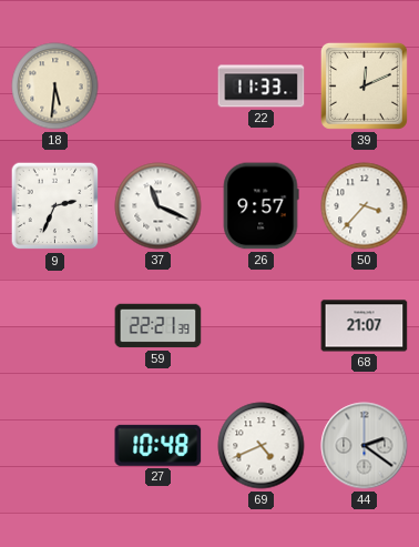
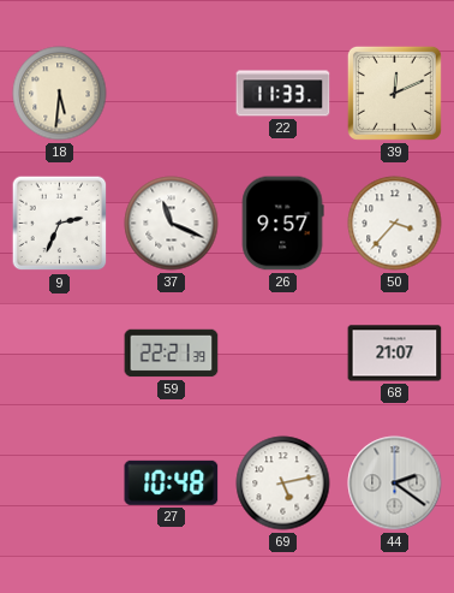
69: 4:41 -> 5:13 (283, 484)
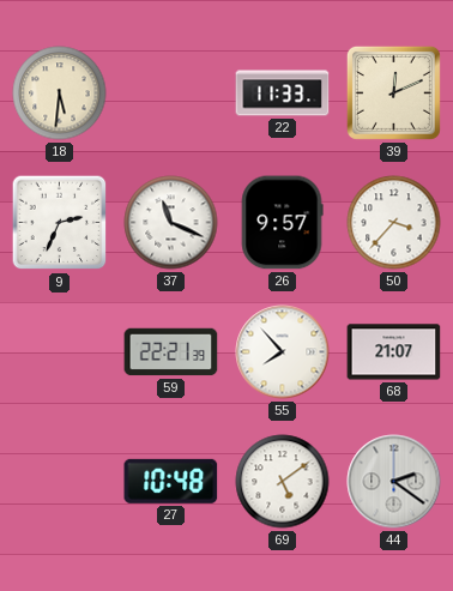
55: none -> 7:53 (283, 352)
69: 5:13 -> 5:09 (283, 482)
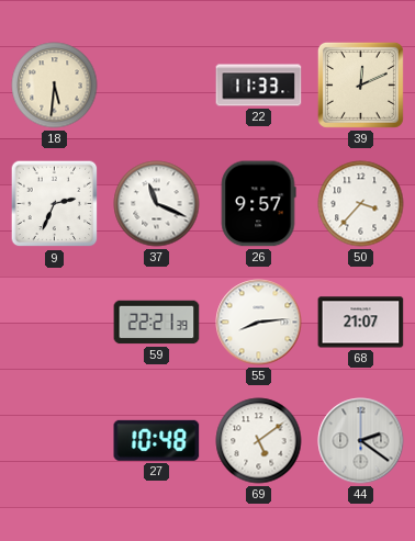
55: 7:53 -> 8:14 (259, 323)
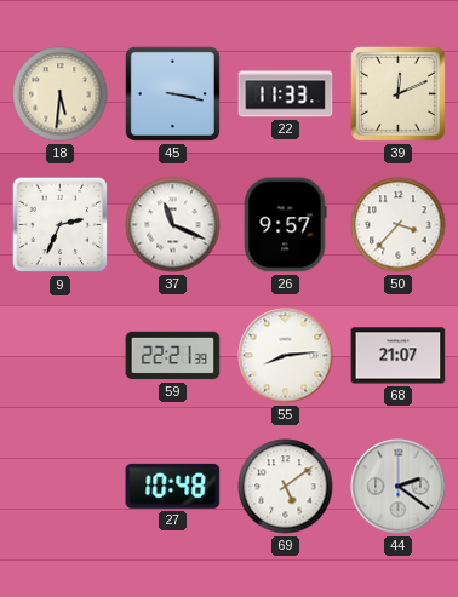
45: none -> 3:17 (172, 93)
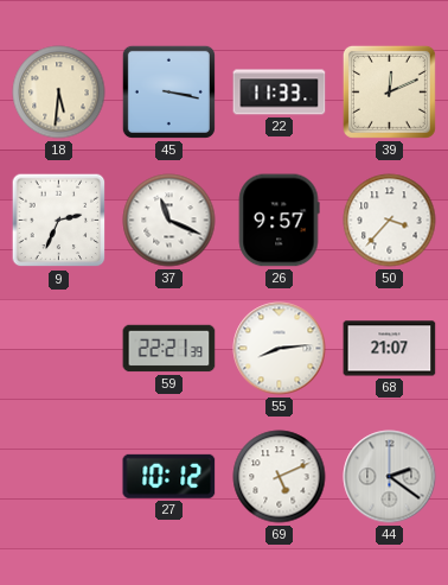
27: 10:48 -> 10:12 (169, 476)
69: 5:09 -> 5:11 (280, 477)
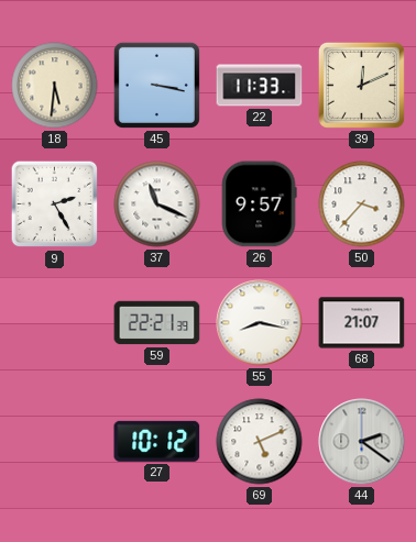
9: 2:34 -> 2:25 (55, 204)
55: 8:14 -> 8:17 (260, 323)
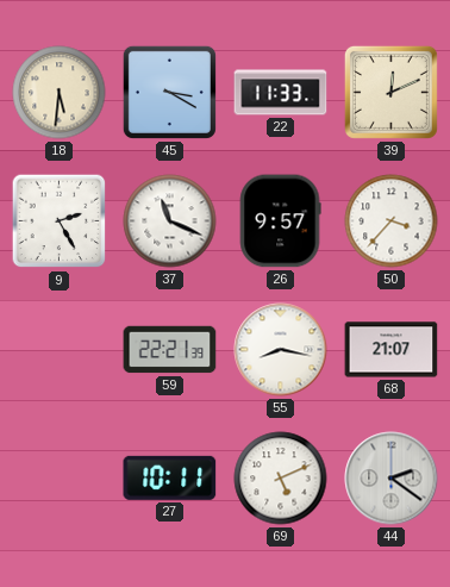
45: 3:17 -> 3:20 (169, 92)
27: 10:12 -> 10:11 (170, 477)
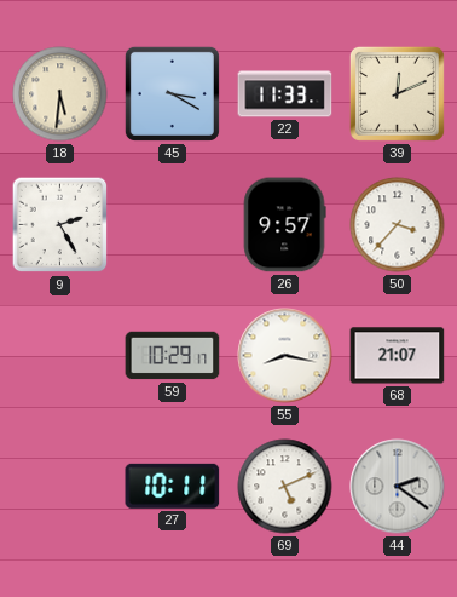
37: 11:19 -> none (170, 221)
59: 22:21 -> 10:29 (173, 356)
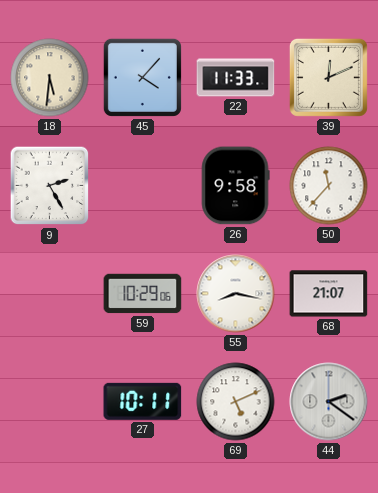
45: 3:20 -> 4:07 (142, 77)
26: 9:57 -> 9:58 (235, 186)
50: 3:37 -> 11:37 (329, 186)
59: 10:29:17 -> 10:29:06 (143, 294)
